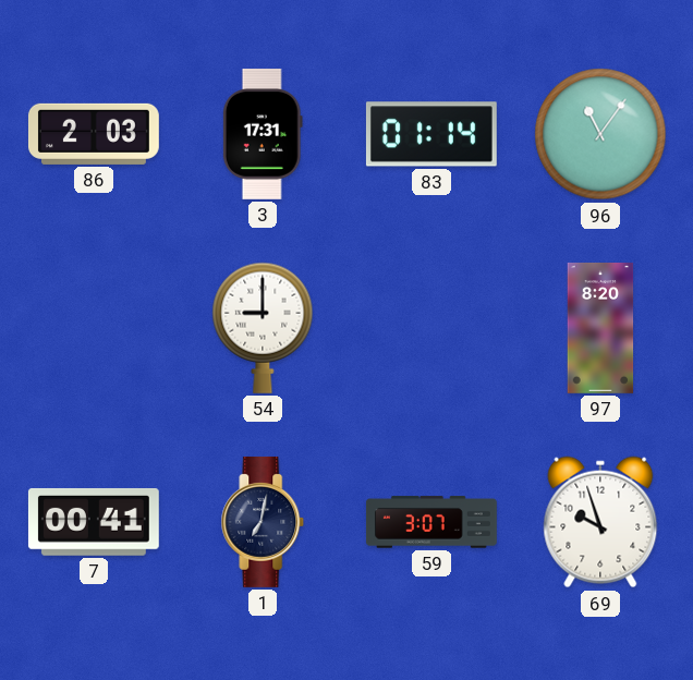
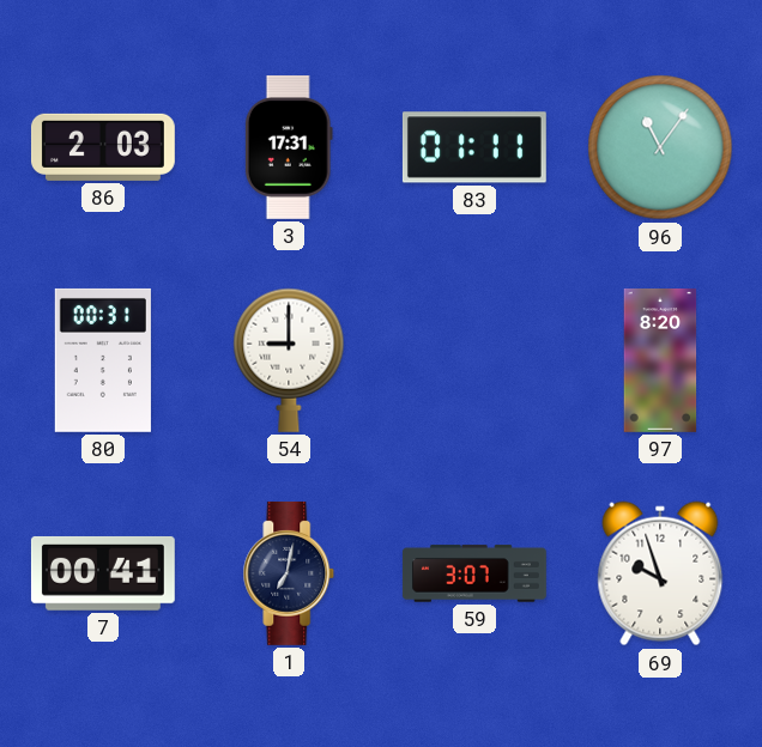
83: 01:14 -> 01:11 (474, 147)
80: none -> 00:31 (103, 360)
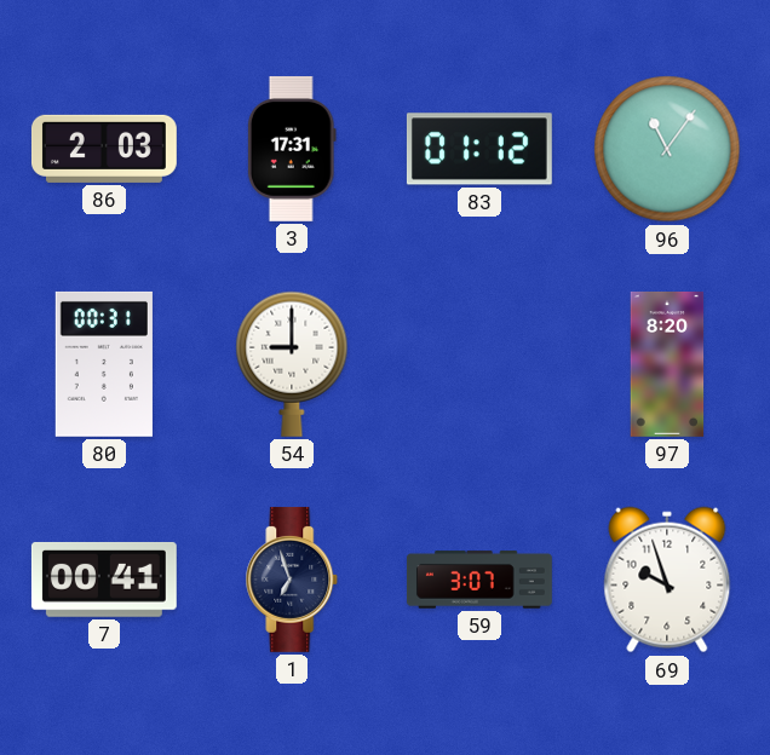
83: 01:11 -> 01:12 (479, 149)
1: 7:02 -> 6:57 (292, 580)
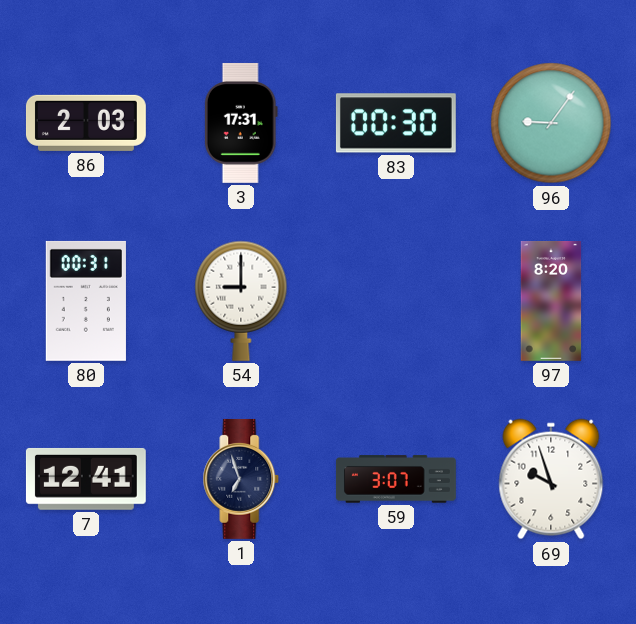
83: 01:12 -> 00:30 (396, 123)
96: 11:06 -> 9:06 (551, 123)
7: 00:41 -> 12:41 (86, 479)
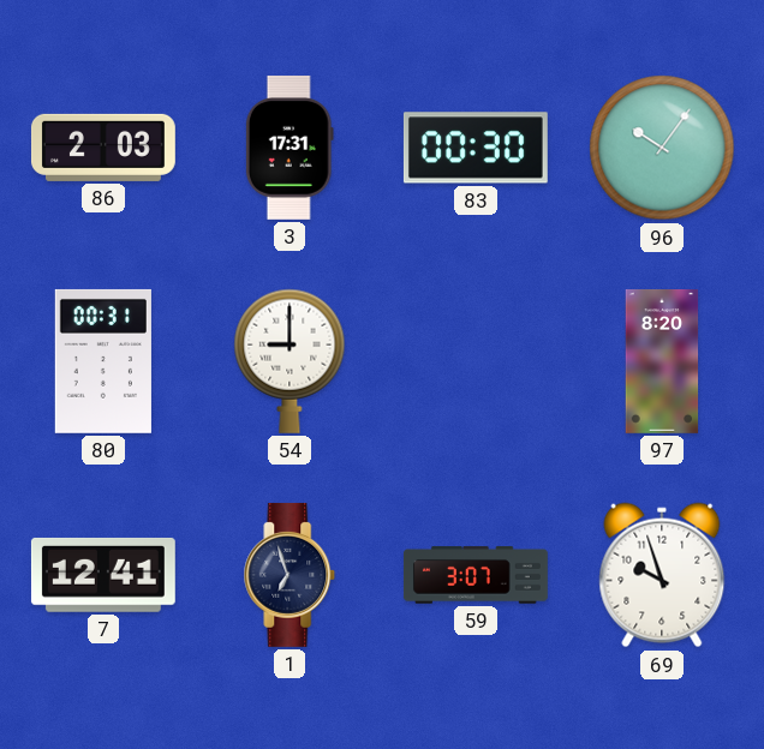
96: 9:06 -> 10:06 (662, 148)
